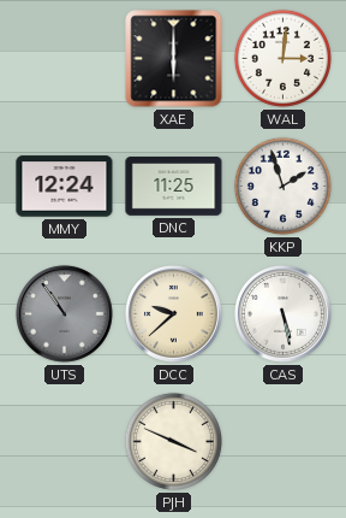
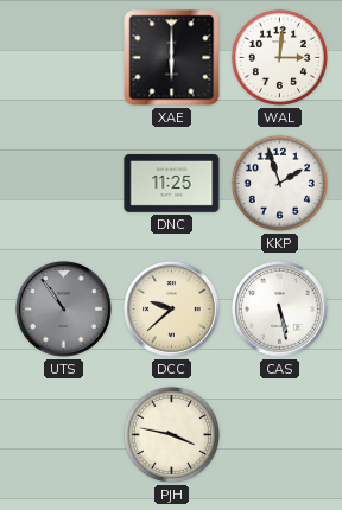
MMY: 12:24 -> none (65, 187)
PJH: 3:49 -> 3:47 (171, 434)
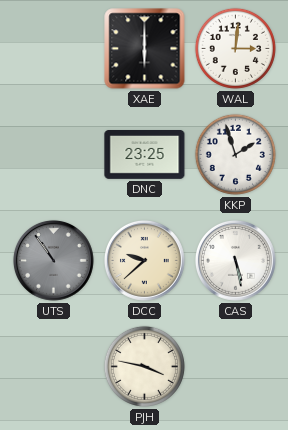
DNC: 11:25 -> 23:25 (145, 155)
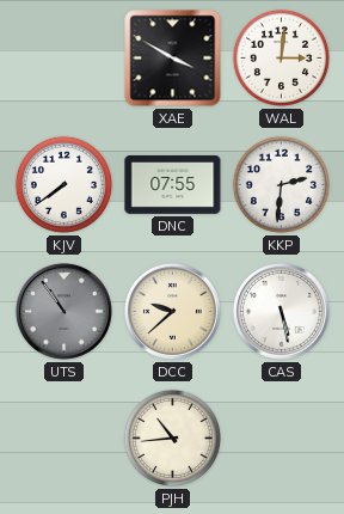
XAE: 6:00 -> 3:50 (173, 59)
KJV: none -> 7:39 (63, 184)
DNC: 23:25 -> 07:55 (173, 185)
KKP: 1:57 -> 2:31 (281, 184)
PJH: 3:47 -> 10:44 (172, 437)
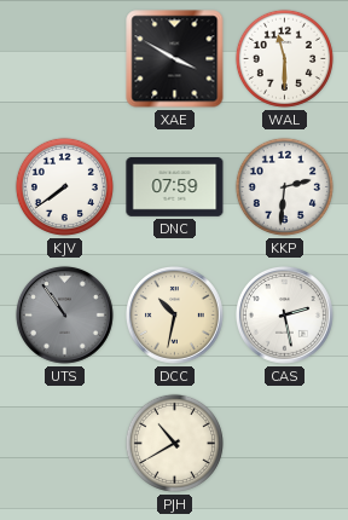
WAL: 3:01 -> 11:30 (284, 58)
DNC: 07:55 -> 07:59 (175, 187)
DCC: 9:38 -> 10:32 (174, 314)
CAS: 5:28 -> 2:28 (284, 314)
PJH: 10:44 -> 10:40 (174, 443)
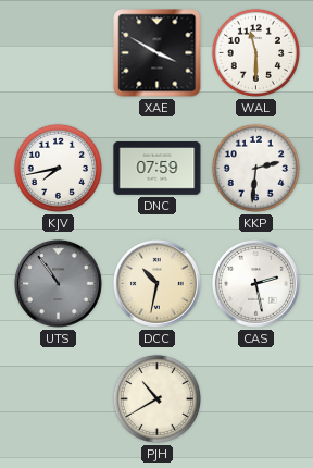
KJV: 7:39 -> 7:43 (58, 168)
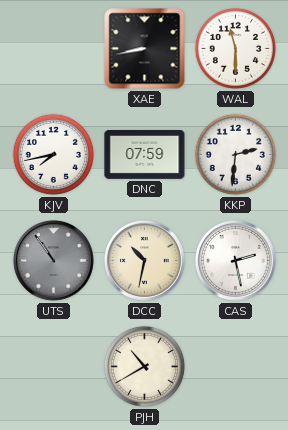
XAE: 3:50 -> 8:43 (145, 49)
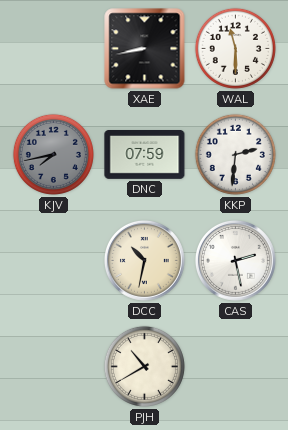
KJV dial: white -> grey (53, 154)
UTS: 10:54 -> none (53, 260)
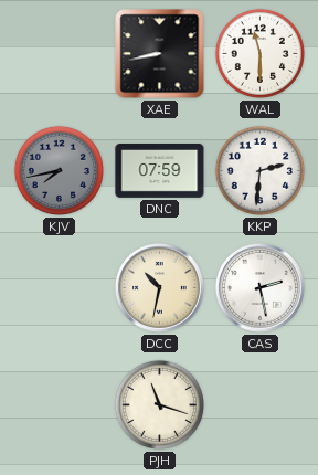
PJH: 10:40 -> 11:18 (159, 404)
